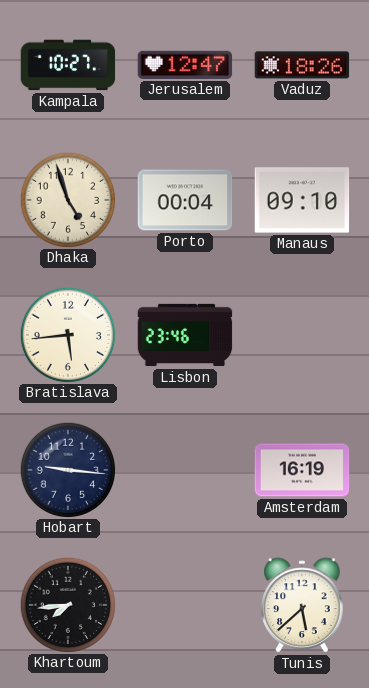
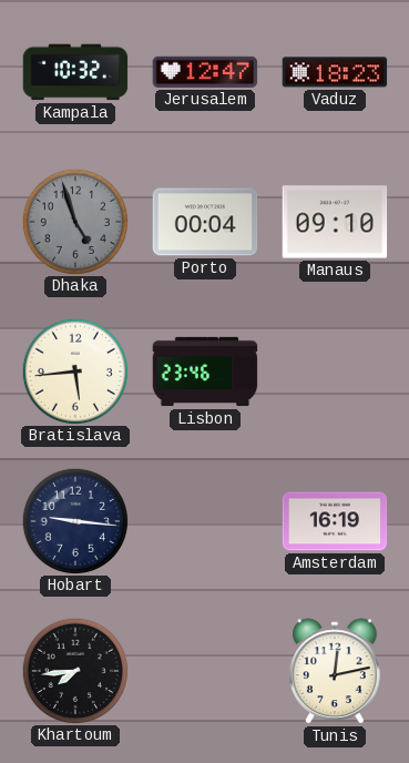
Kampala: 10:27 -> 10:32 (75, 72)
Vaduz: 18:26 -> 18:23 (335, 72)
Dhaka dial: cream -> grey (74, 221)
Tunis: 5:38 -> 12:13 (335, 671)
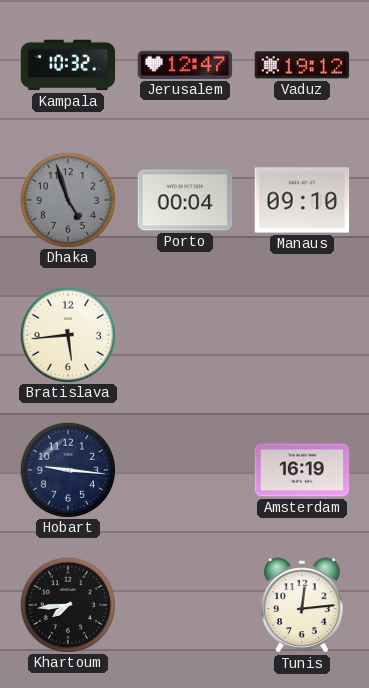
Vaduz: 18:23 -> 19:12 (302, 65)
Lisbon: 23:46 -> none (205, 372)
Tunis: 12:13 -> 12:14 (302, 605)
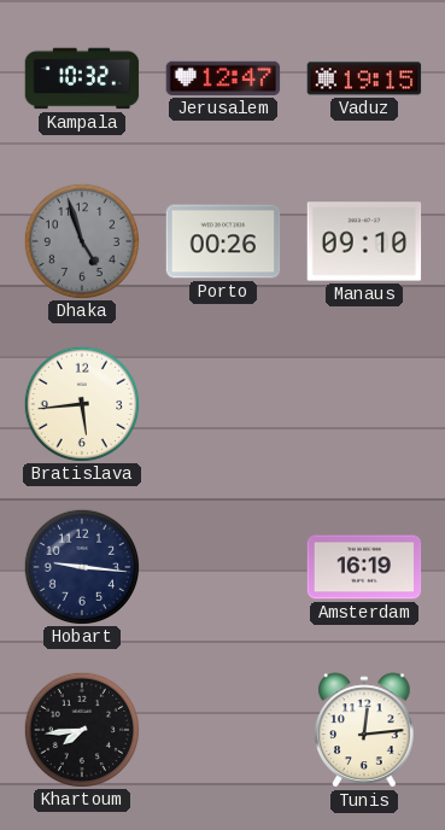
Vaduz: 19:12 -> 19:15 (364, 78)
Porto: 00:04 -> 00:26 (223, 241)
